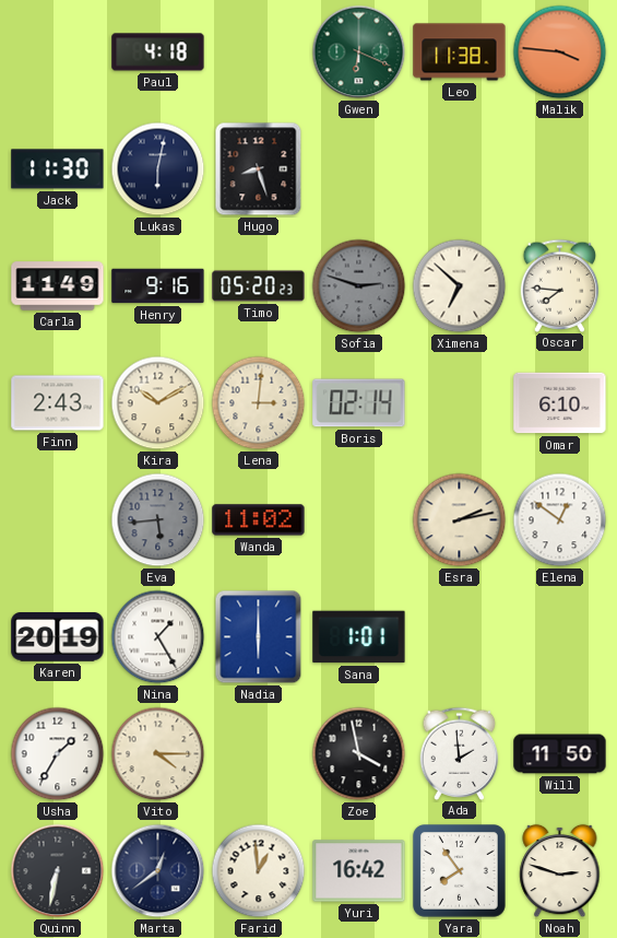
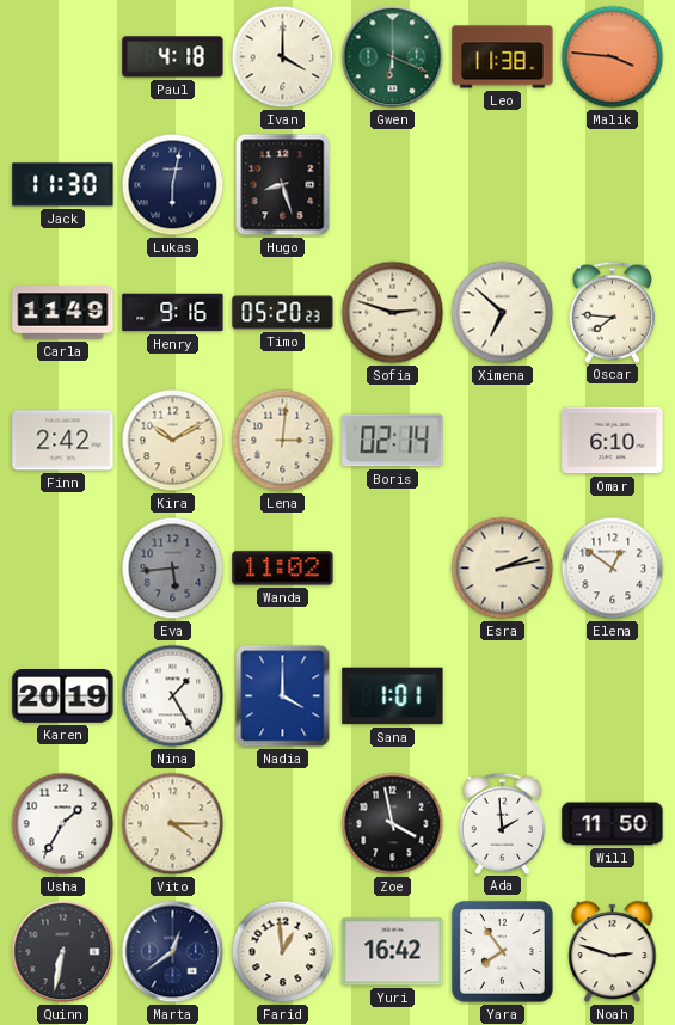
Ivan: none -> 4:00 (283, 57)
Sofia dial: grey -> cream (393, 313)
Finn: 2:43 -> 2:42 (63, 441)
Nadia: 6:00 -> 4:00 (283, 696)
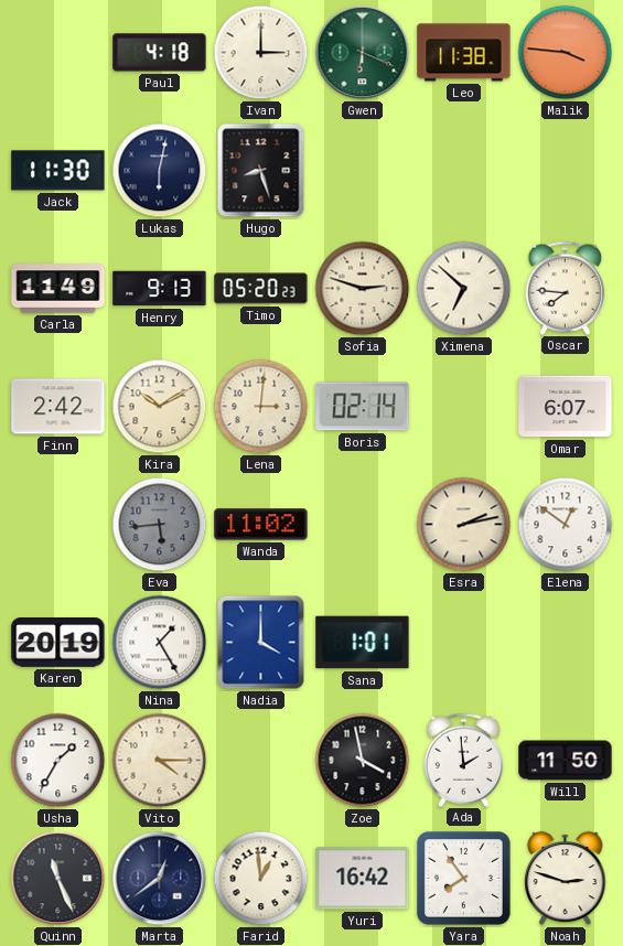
Ivan: 4:00 -> 3:00 (261, 53)
Henry: 9:16 -> 9:13 (160, 289)
Omar: 6:10 -> 6:07 (566, 407)
Quinn: 6:32 -> 11:26 (58, 879)
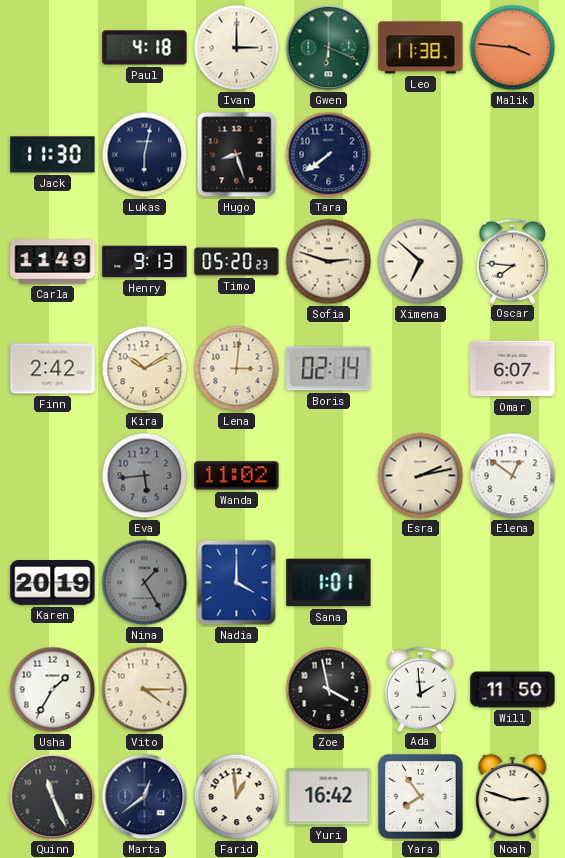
Tara: none -> 7:39 (329, 155)
Nina dial: white -> grey (145, 583)
